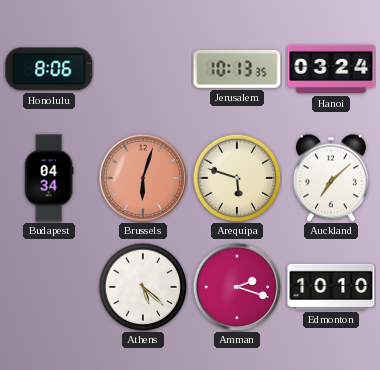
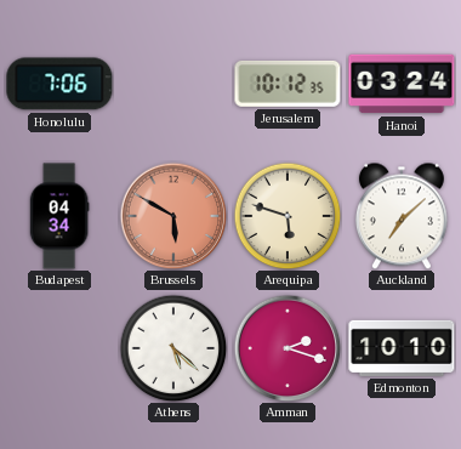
Honolulu: 8:06 -> 7:06 (59, 84)
Jerusalem: 10:13 -> 10:12 (288, 84)
Brussels: 6:03 -> 5:50 (173, 216)
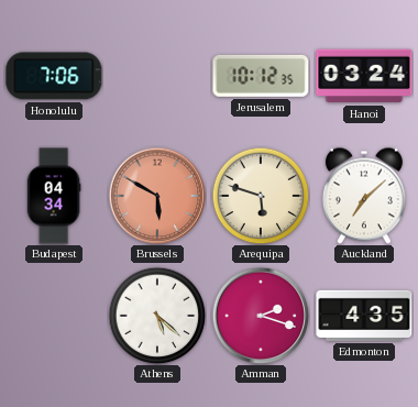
Edmonton: 10:10 -> 4:35 (364, 316)
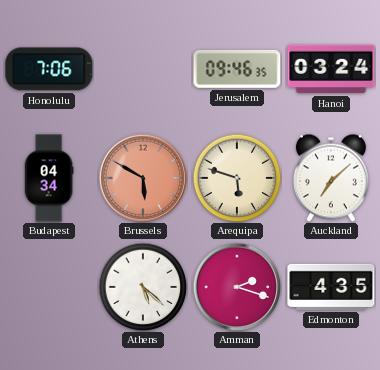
Jerusalem: 10:12 -> 09:46 (237, 69)
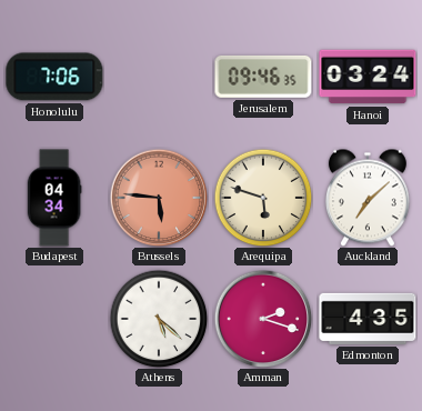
Brussels: 5:50 -> 5:46 (159, 198)
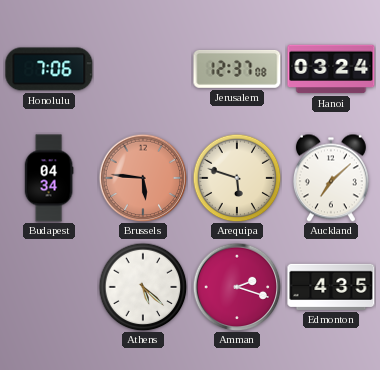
Jerusalem: 09:46 -> 12:37 (237, 69)
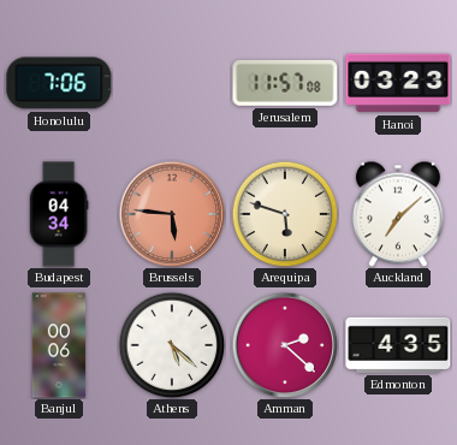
Jerusalem: 12:37 -> 11:57 (285, 83)
Hanoi: 03:24 -> 03:23 (398, 83)
Banjul: none -> 00:06 (59, 345)
Amman: 2:18 -> 2:22 (285, 345)
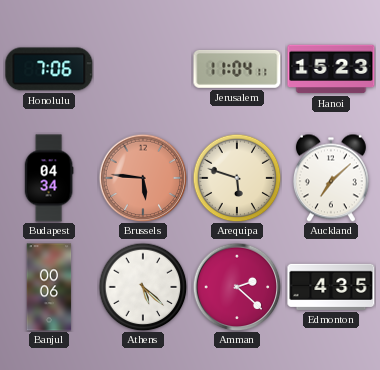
Jerusalem: 11:57 -> 11:04 (237, 69)
Hanoi: 03:23 -> 15:23 (331, 69)
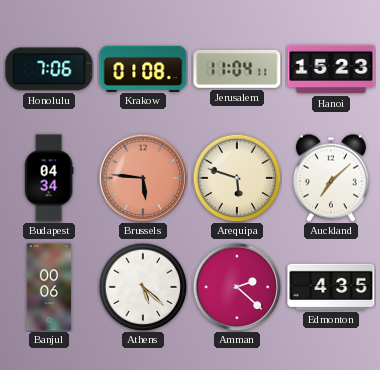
Krakow: none -> 01:08 (143, 68)
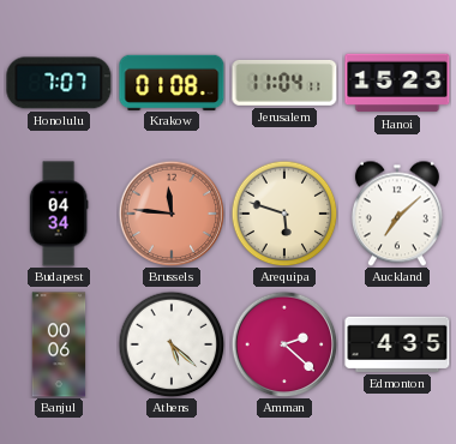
Honolulu: 7:06 -> 7:07 (59, 83)
Brussels: 5:46 -> 11:46 (172, 214)
